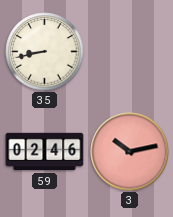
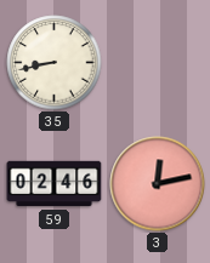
3: 10:13 -> 12:13 (158, 184)
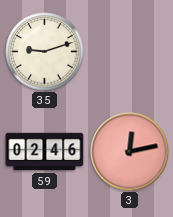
35: 8:43 -> 9:12 (45, 52)
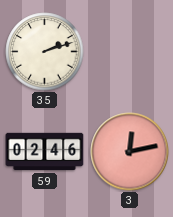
35: 9:12 -> 2:12 (45, 52)
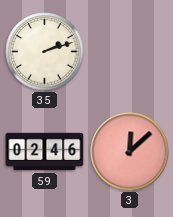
3: 12:13 -> 12:08 (130, 152)
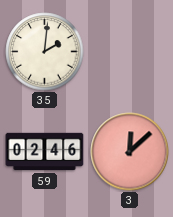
35: 2:12 -> 2:01 (45, 52)
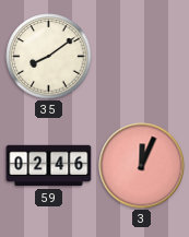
35: 2:01 -> 8:09 (49, 57)
3: 12:08 -> 12:04 (142, 166)
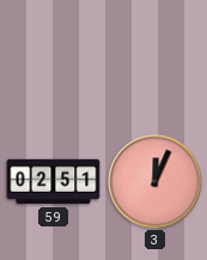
35: 8:09 -> none (49, 57)
59: 02:46 -> 02:51 (54, 182)
